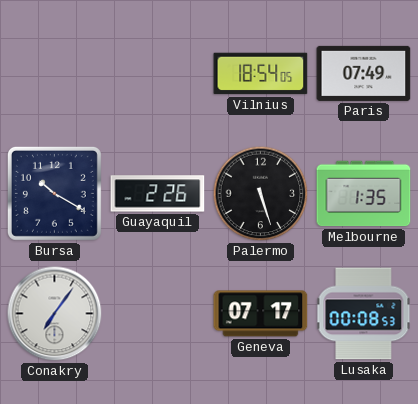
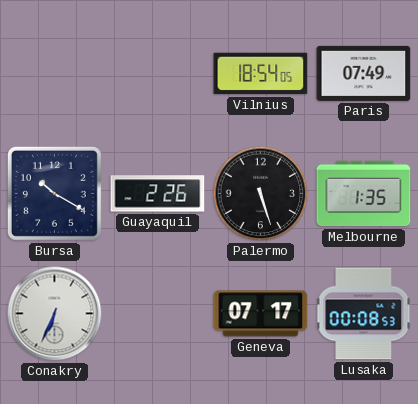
Conakry: 7:06 -> 6:34 (55, 314)
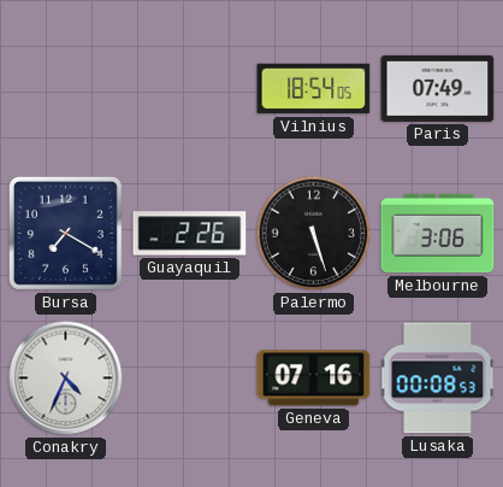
Bursa: 10:20 -> 7:20 (65, 233)
Melbourne: 1:35 -> 3:06 (438, 234)
Conakry: 6:34 -> 4:34 (66, 379)
Geneva: 07:17 -> 07:16 (314, 379)
